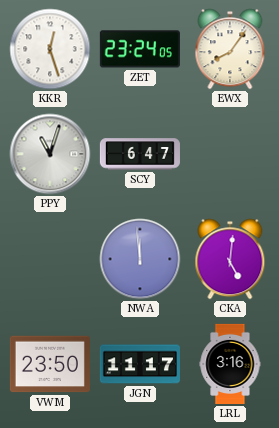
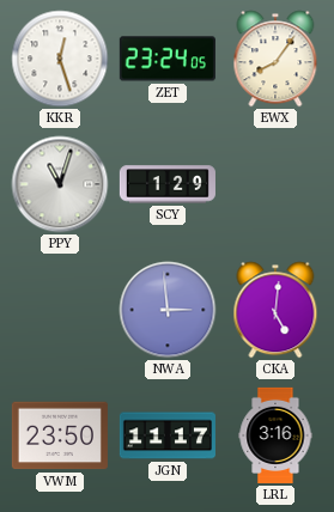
SCY: 6:47 -> 1:29 (168, 184)
NWA: 11:59 -> 2:59 (168, 310)
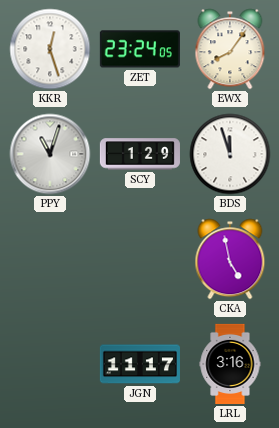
BDS: none -> 11:57 (230, 154)
NWA: 2:59 -> none (168, 310)
CKA: 5:01 -> 4:58 (230, 259)
VWM: 23:50 -> none (60, 435)
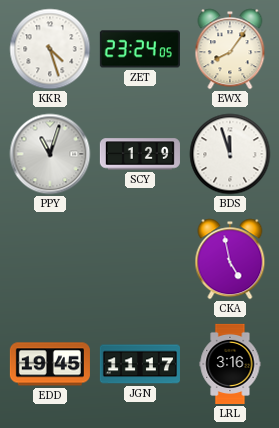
KKR: 12:27 -> 4:27 (50, 49)
EDD: none -> 19:45 (50, 364)
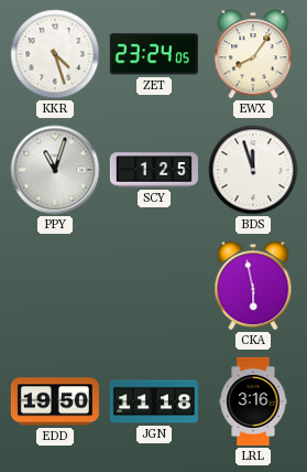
SCY: 1:29 -> 1:25 (154, 170)
CKA: 4:58 -> 5:58 (253, 286)
EDD: 19:45 -> 19:50 (55, 401)
JGN: 11:17 -> 11:18 (154, 401)
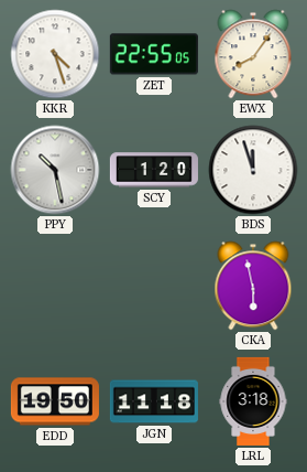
ZET: 23:24 -> 22:55 (154, 54)
PPY: 11:03 -> 10:28 (55, 170)
SCY: 1:25 -> 1:20 (154, 170)
LRL: 3:16 -> 3:18 (253, 401)
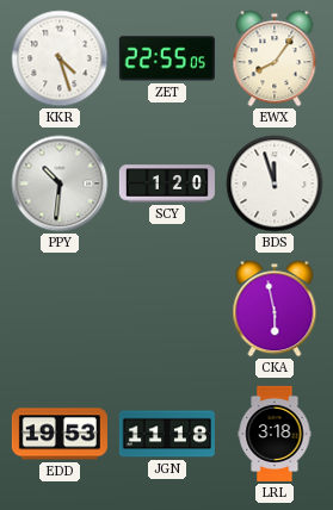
PPY: 10:28 -> 10:31 (60, 184)
EDD: 19:50 -> 19:53 (60, 434)
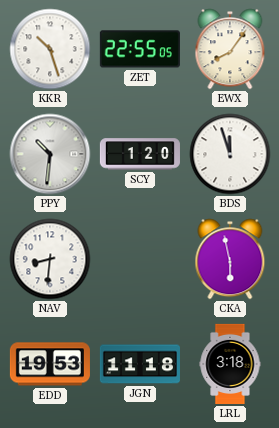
KKR: 4:27 -> 10:27 (50, 49)
NAV: none -> 8:31 (50, 259)
